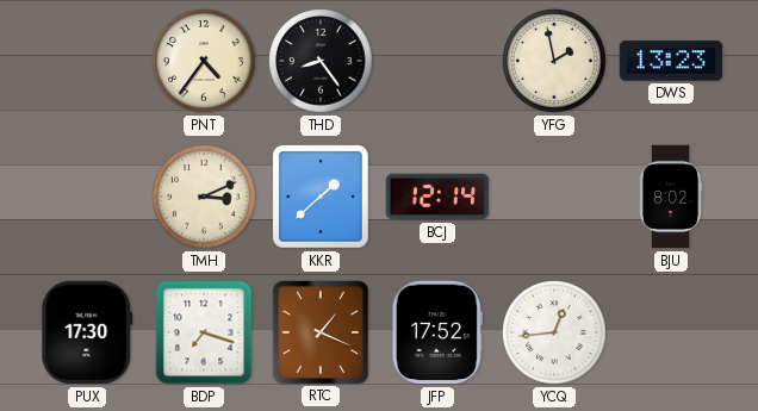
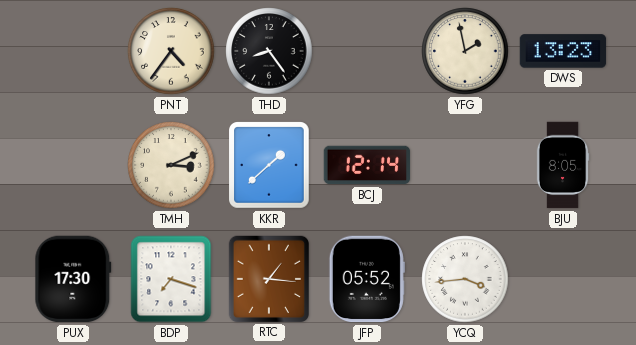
BJU: 8:02 -> 8:05 (563, 165)
RTC: 1:19 -> 1:16 (268, 278)
JFP: 17:52 -> 05:52 (367, 279)
YCQ: 12:44 -> 3:44 (465, 279)
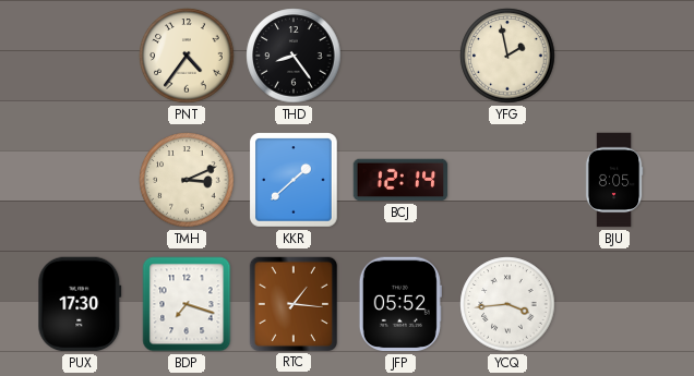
DWS: 13:23 -> none (563, 51)
